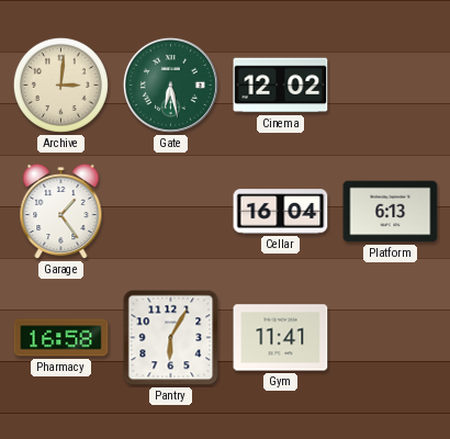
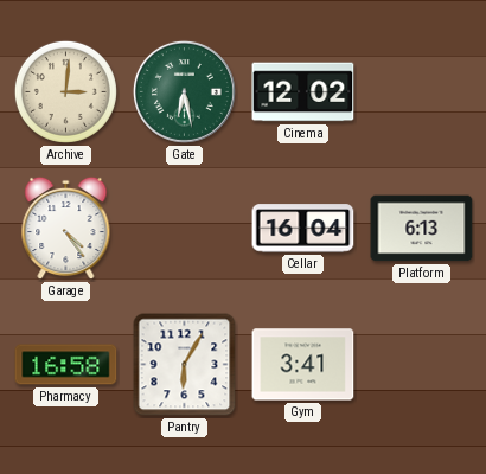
Garage: 1:24 -> 4:24 (66, 229)
Gym: 11:41 -> 3:41 (303, 365)
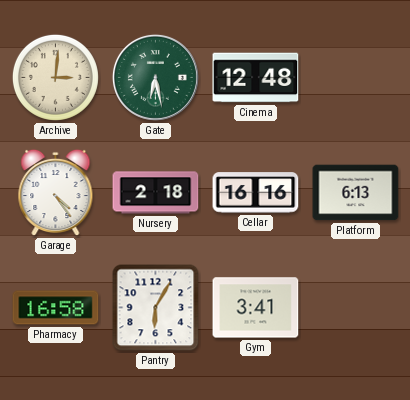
Cinema: 12:02 -> 12:48 (256, 78)
Nursery: none -> 2:18 (156, 193)
Cellar: 16:04 -> 16:16 (256, 193)
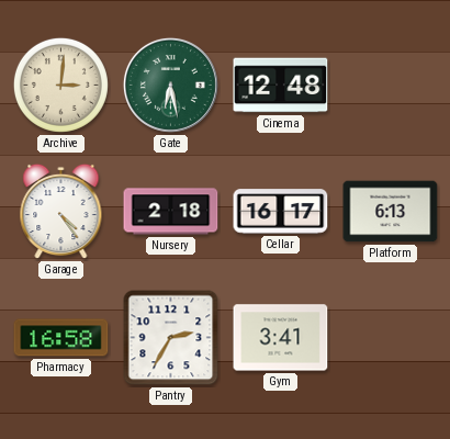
Cellar: 16:16 -> 16:17 (281, 212)
Pantry: 6:05 -> 2:35 (171, 338)
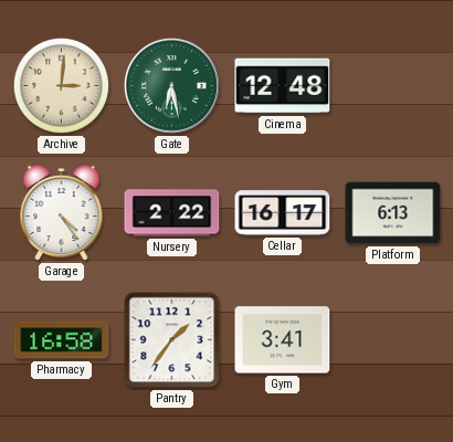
Nursery: 2:18 -> 2:22 (172, 213)
Pantry: 2:35 -> 1:36 (172, 340)
